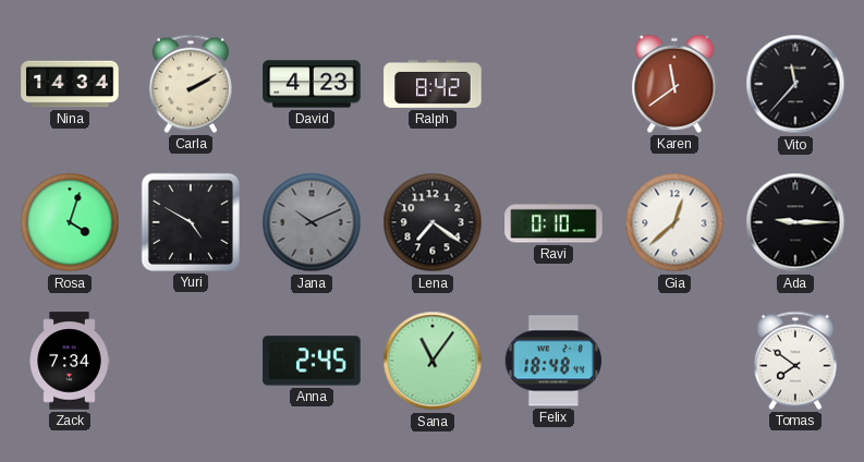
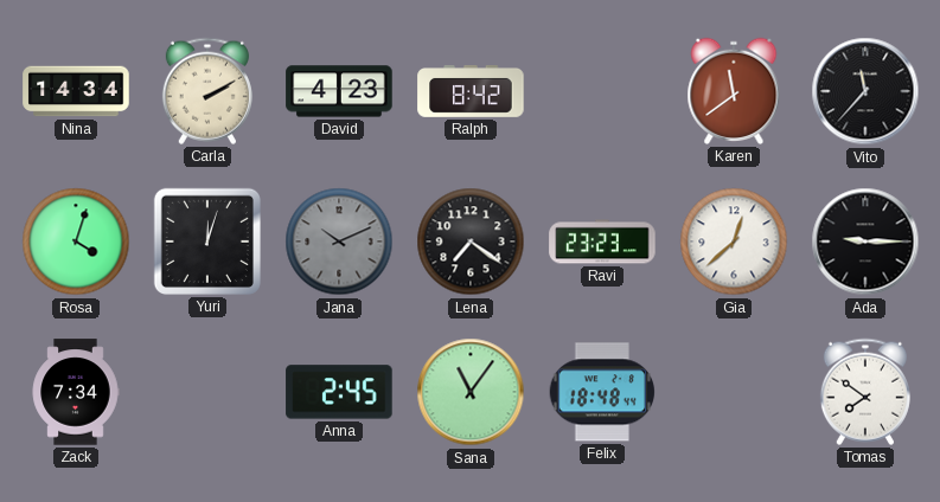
Yuri: 4:50 -> 12:03 (207, 242)
Ravi: 0:10 -> 23:23 (602, 242)
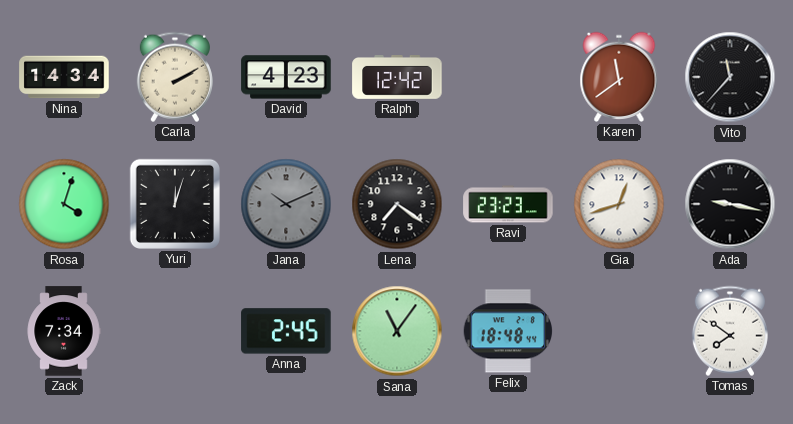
Ralph: 8:42 -> 12:42 (397, 78)
Gia: 12:38 -> 12:42 (619, 204)
Ada: 9:15 -> 9:17 (730, 204)
